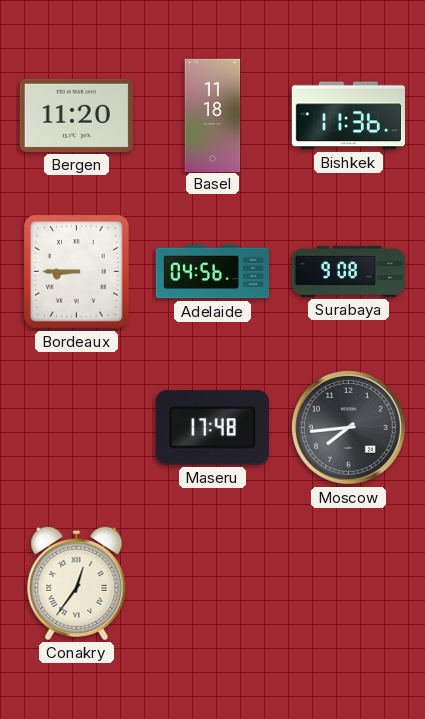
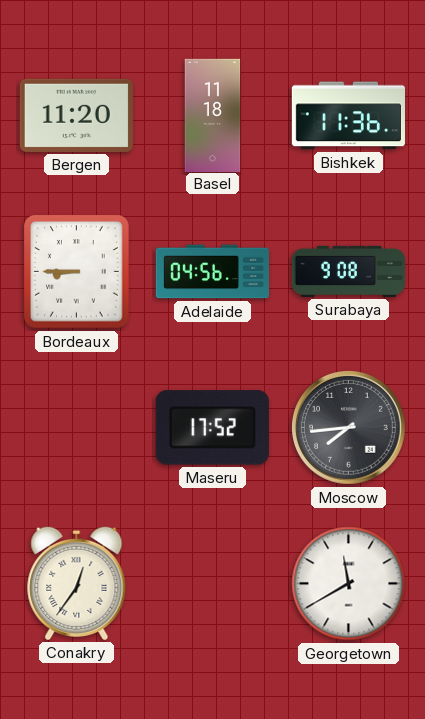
Maseru: 17:48 -> 17:52 (212, 428)
Georgetown: none -> 11:40 (349, 584)
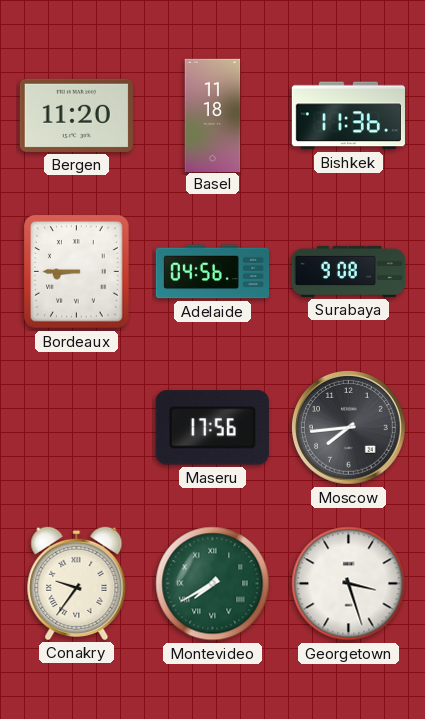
Maseru: 17:52 -> 17:56 (212, 428)
Conakry: 12:36 -> 9:36 (77, 583)
Montevideo: none -> 7:40 (213, 584)
Georgetown: 11:40 -> 3:27 (349, 584)
